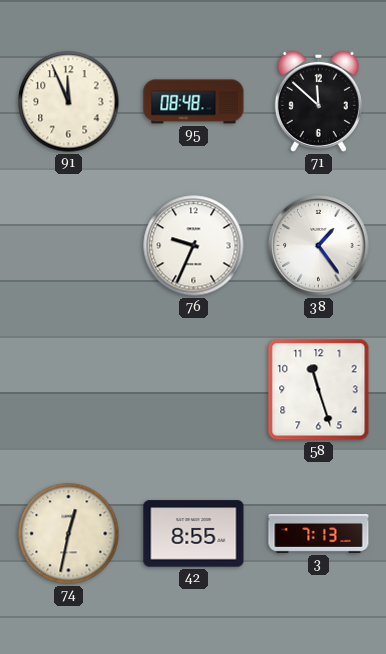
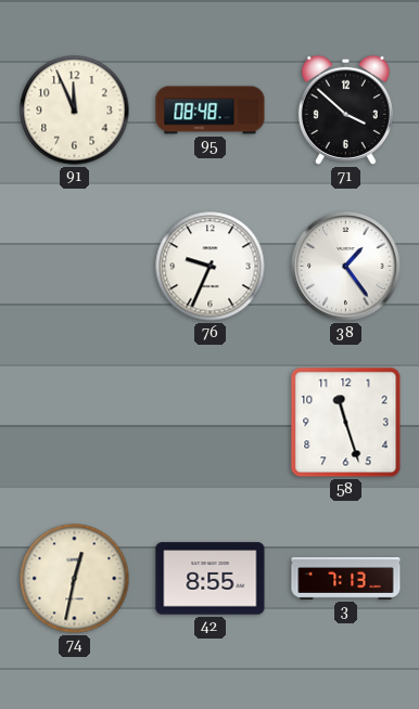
71: 11:52 -> 3:52 (345, 109)
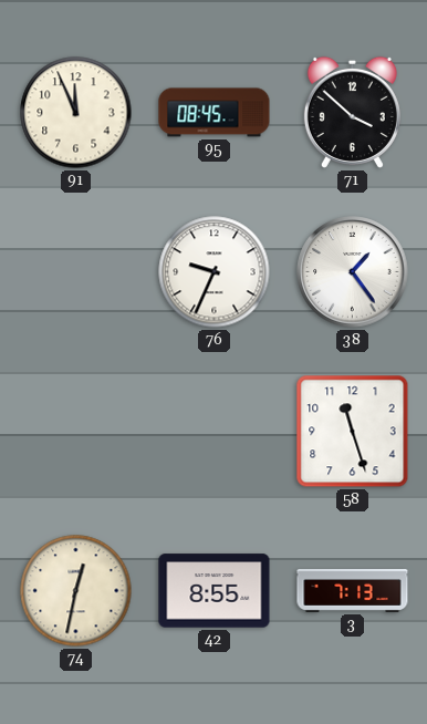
95: 08:48 -> 08:45 (215, 113)
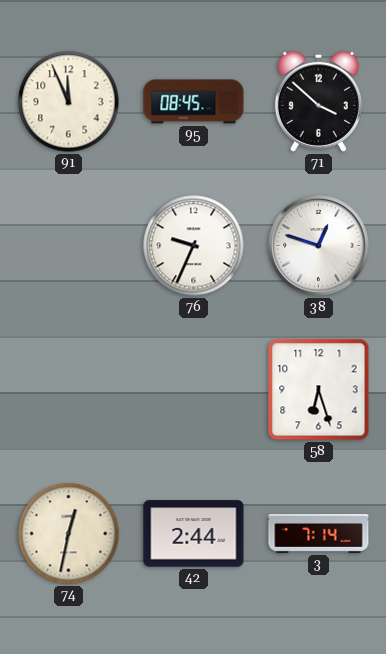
38: 1:24 -> 12:48 (319, 246)
58: 11:27 -> 6:27 (319, 390)
42: 8:55 -> 2:44 (194, 534)
3: 7:13 -> 7:14 (319, 533)
